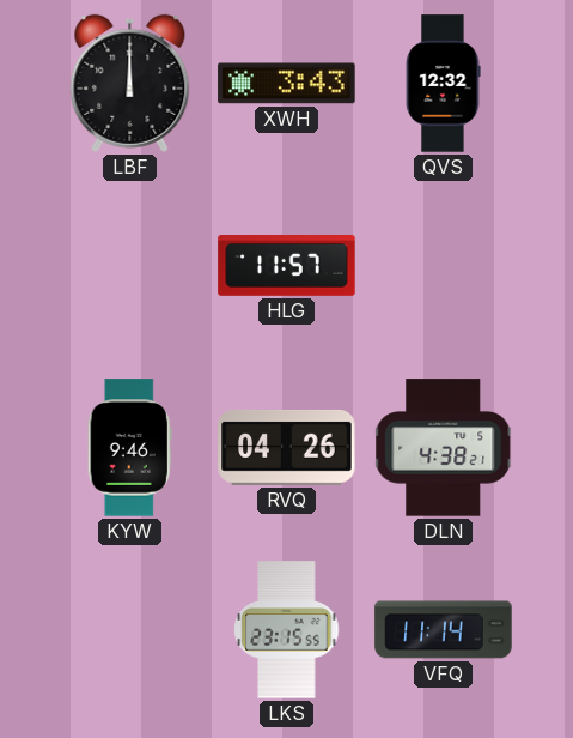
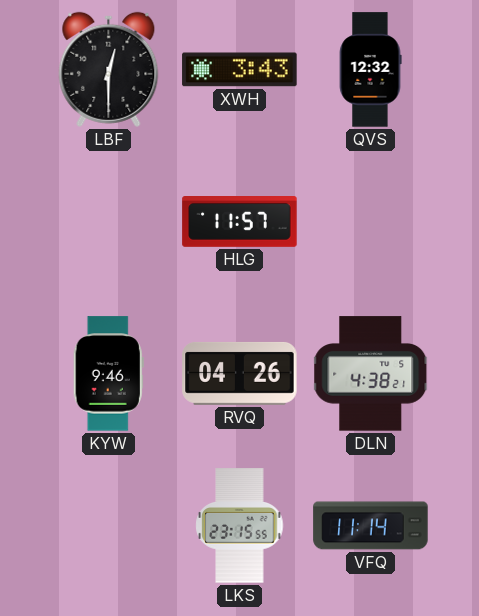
LBF: 12:00 -> 12:30 (109, 69)
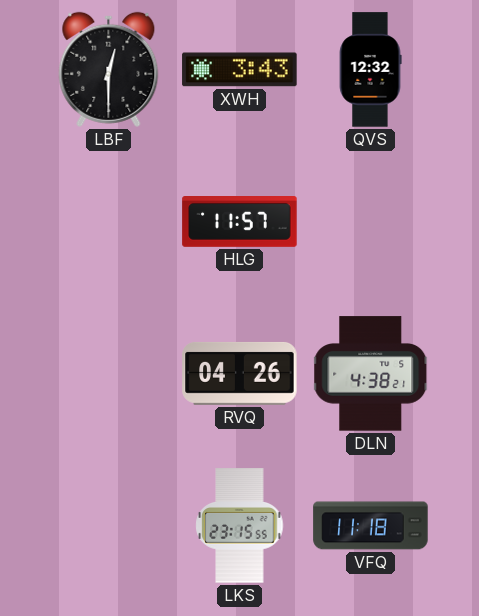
KYW: 9:46 -> none (108, 374)
VFQ: 11:14 -> 11:18 (371, 526)
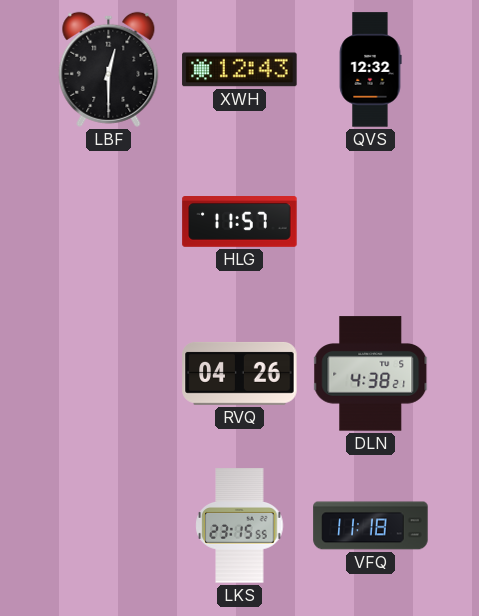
XWH: 3:43 -> 12:43 (240, 70)
